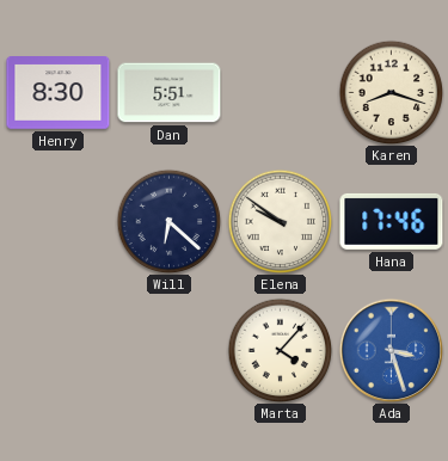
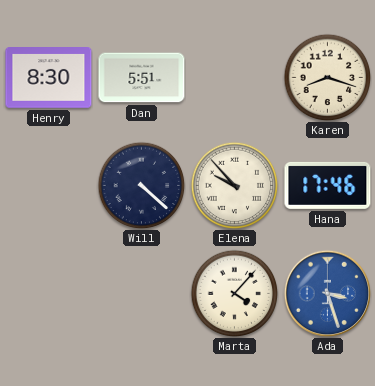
Will: 6:22 -> 4:22 (141, 185)
Elena: 9:51 -> 9:53 (234, 185)
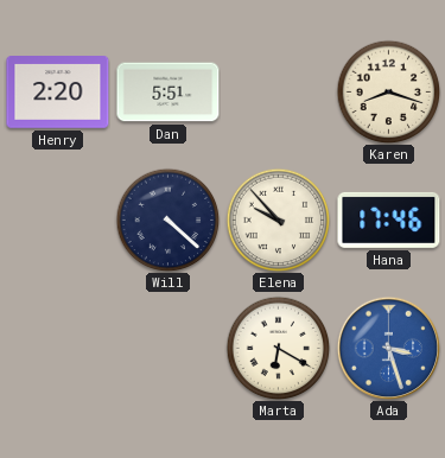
Henry: 8:30 -> 2:20 (58, 93)
Marta: 4:07 -> 6:20 (278, 348)
